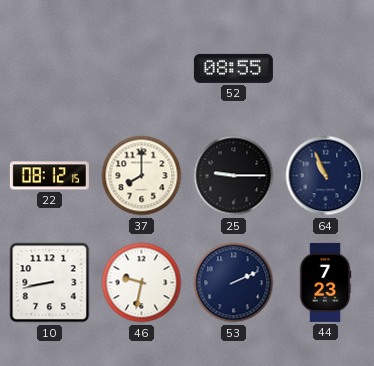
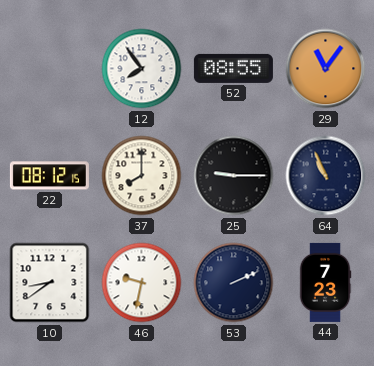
12: none -> 7:54 (142, 69)
29: none -> 11:06 (326, 69)
10: 8:43 -> 8:39 (50, 283)
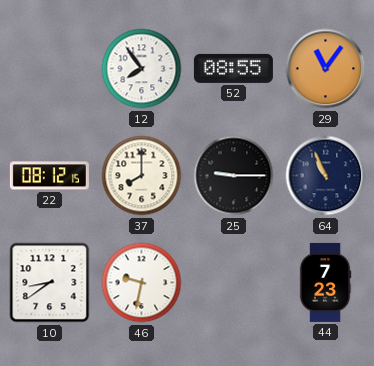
53: 2:11 -> none (234, 283)
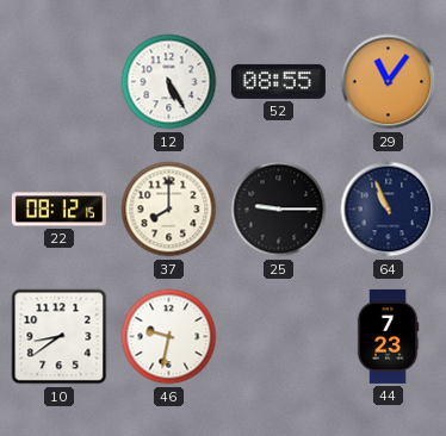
12: 7:54 -> 5:25 (169, 82)
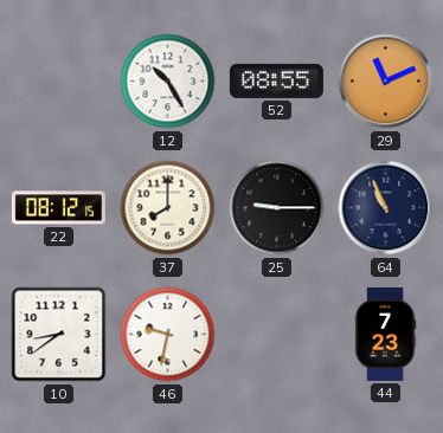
12: 5:25 -> 10:25 (168, 82)
29: 11:06 -> 11:11 (386, 82)
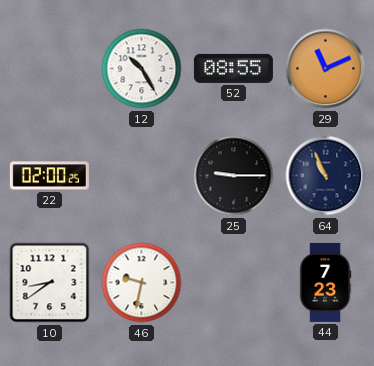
22: 08:12 -> 02:00 (49, 176)
37: 8:00 -> none (168, 208)
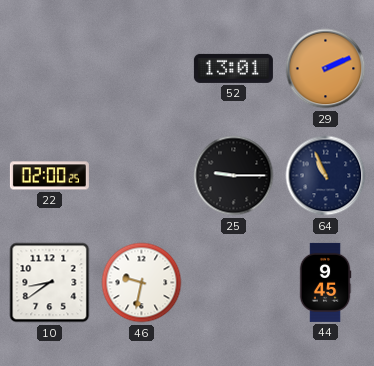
12: 10:25 -> none (142, 69)
52: 08:55 -> 13:01 (233, 68)
29: 11:11 -> 2:11 (326, 69)
44: 7:23 -> 9:45 (325, 282)
